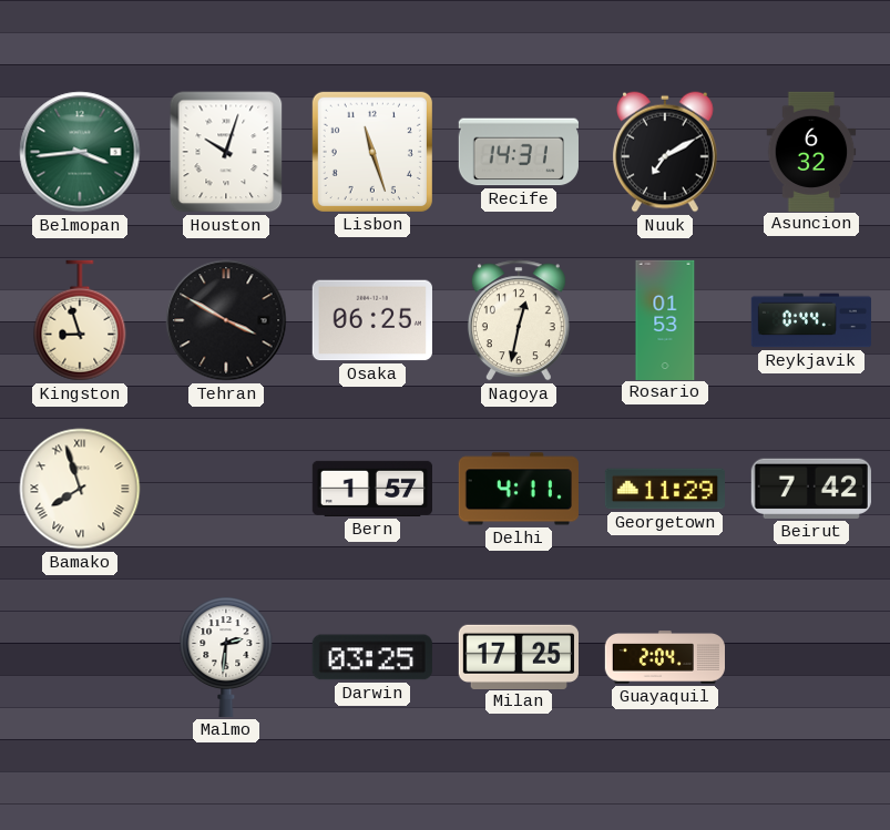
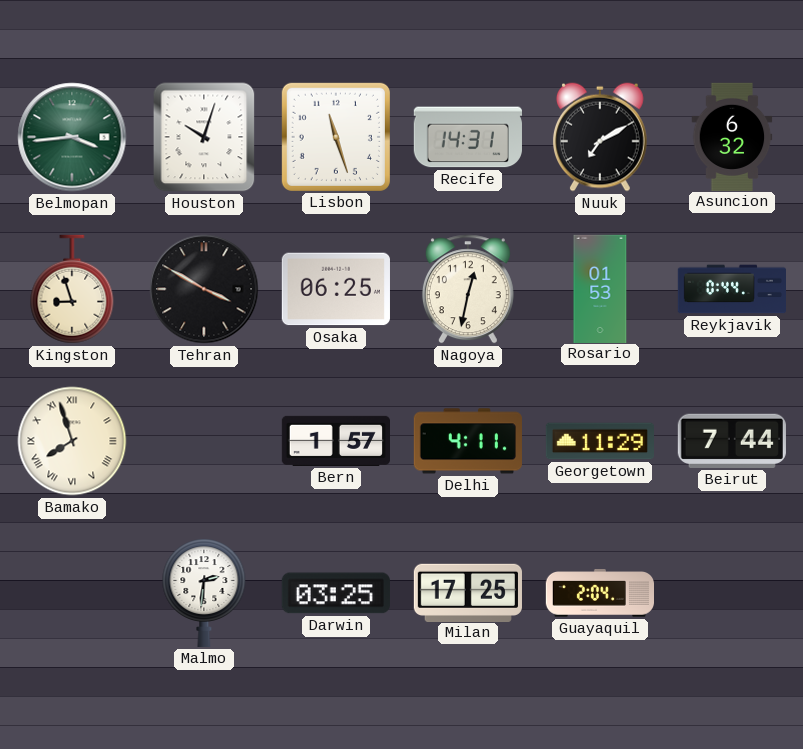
Beirut: 7:42 -> 7:44 (732, 441)
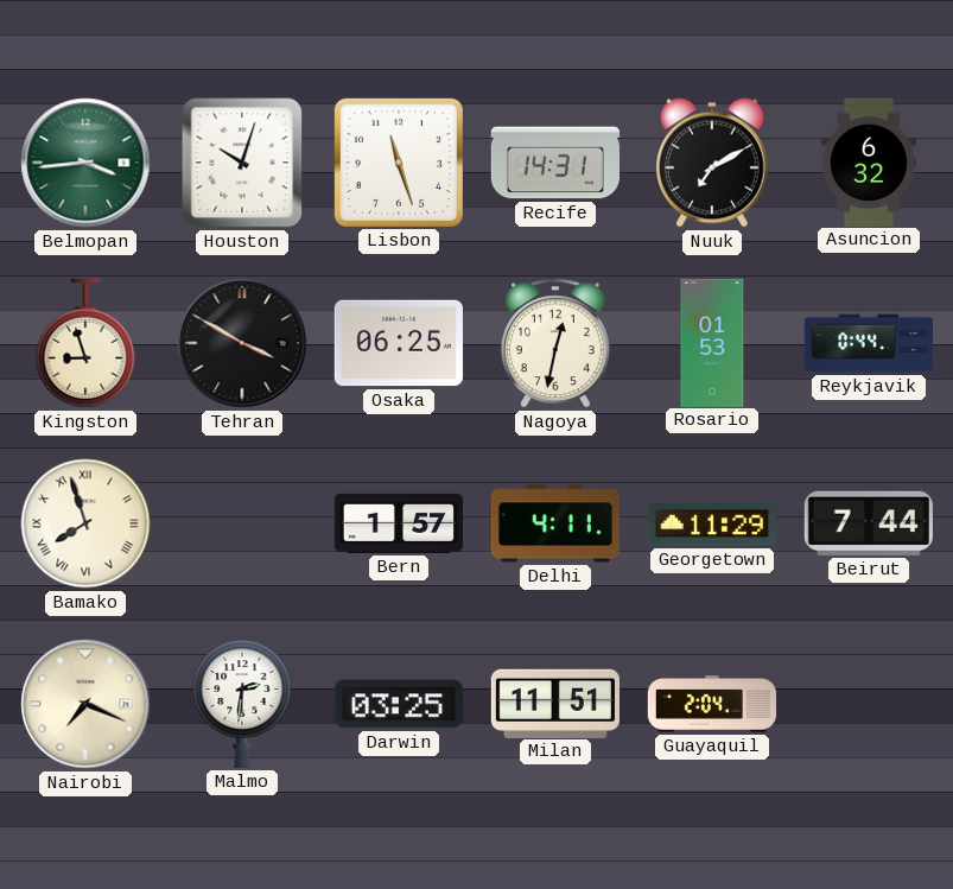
Nairobi: none -> 7:19 (85, 704)
Milan: 17:25 -> 11:51 (555, 703)
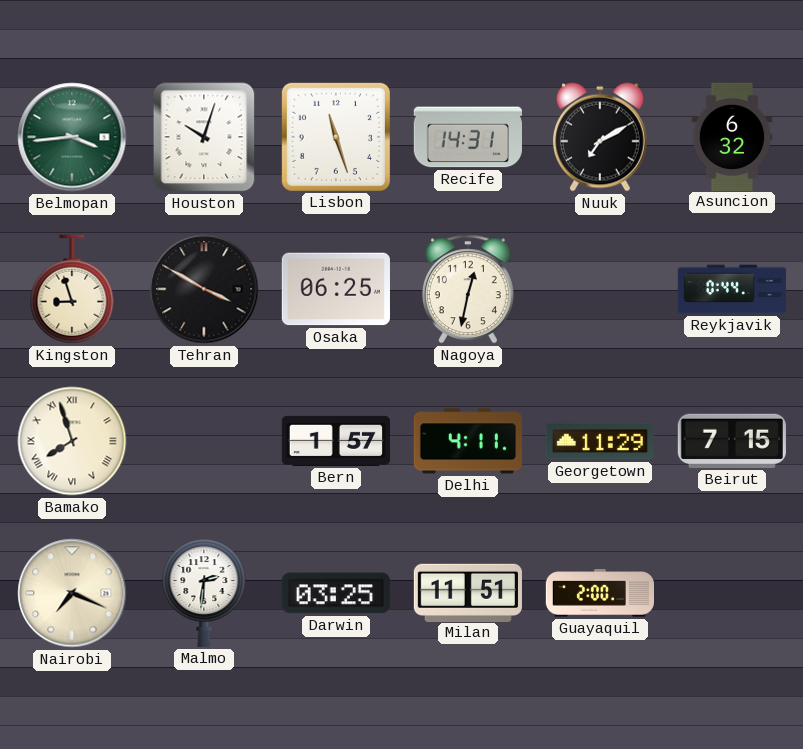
Rosario: 01:53 -> none (712, 342)
Beirut: 7:44 -> 7:15 (732, 441)
Guayaquil: 2:04 -> 2:00 (599, 594)
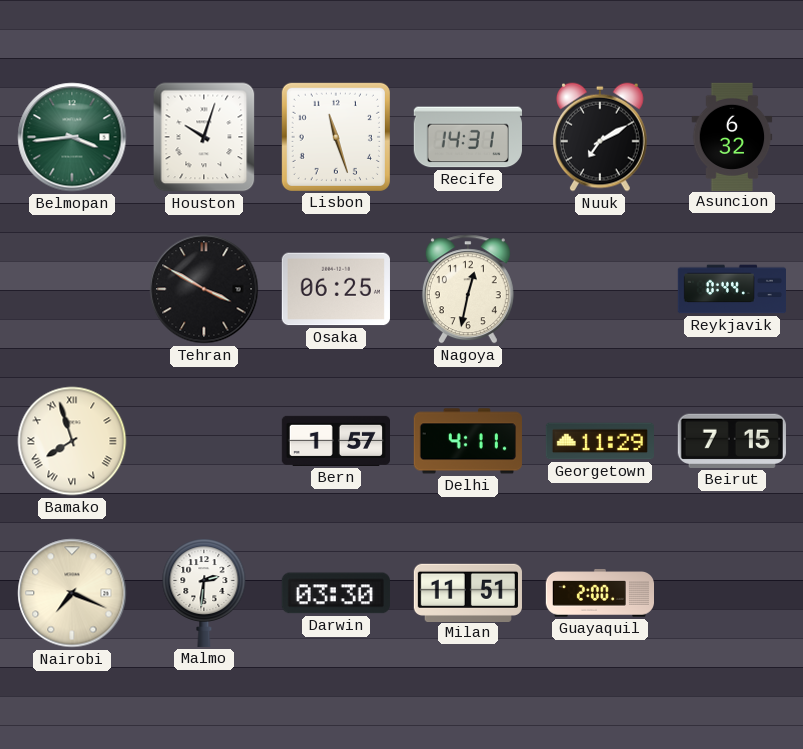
Kingston: 8:57 -> none (72, 289)
Darwin: 03:25 -> 03:30 (336, 593)
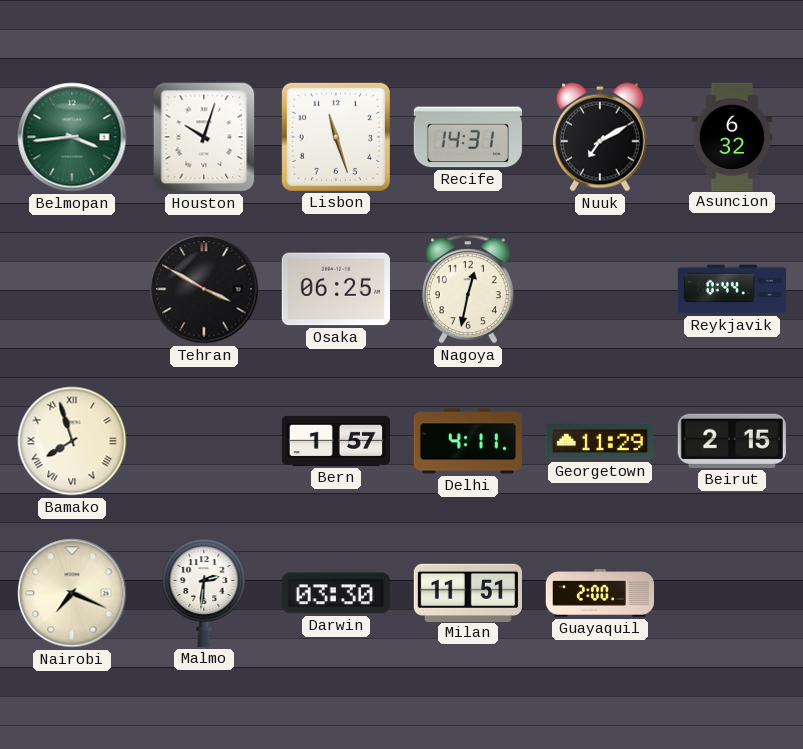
Beirut: 7:15 -> 2:15 (732, 441)
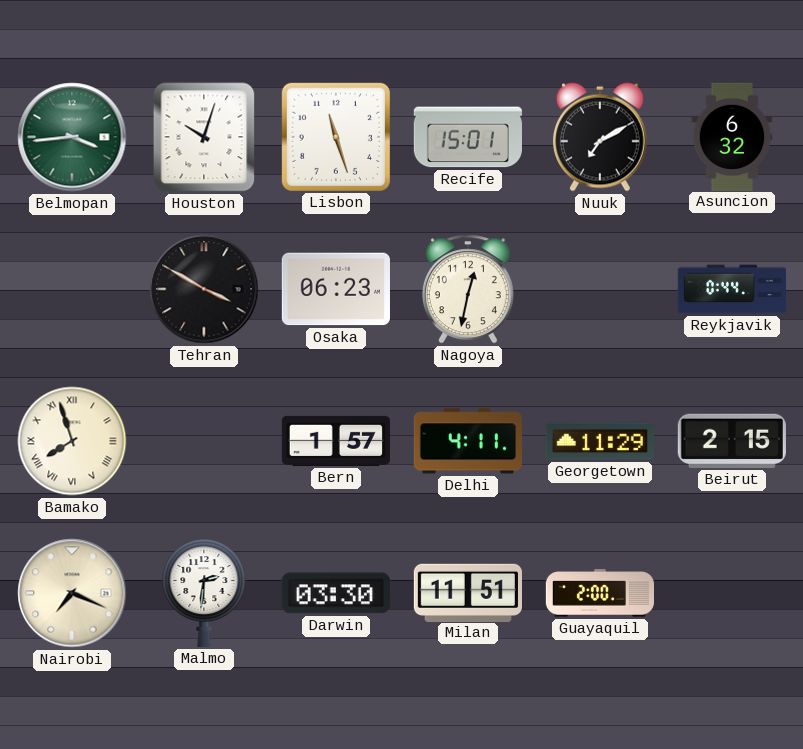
Recife: 14:31 -> 15:01 (468, 137)
Osaka: 06:25 -> 06:23 (336, 289)
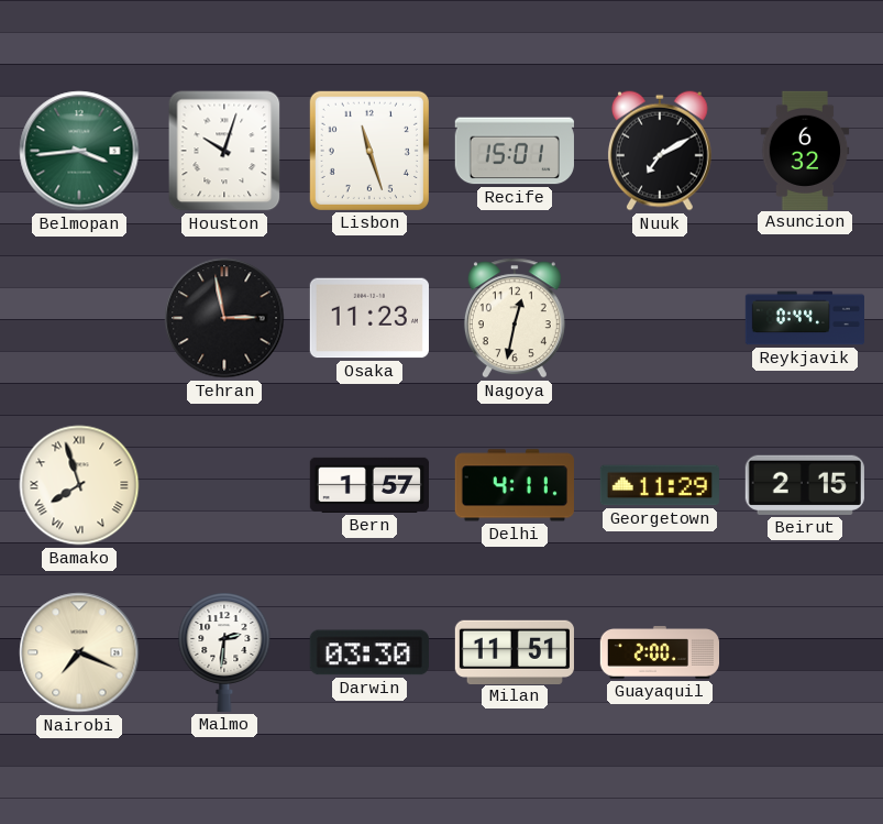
Tehran: 3:50 -> 2:58 (224, 318)
Osaka: 06:23 -> 11:23 (369, 318)
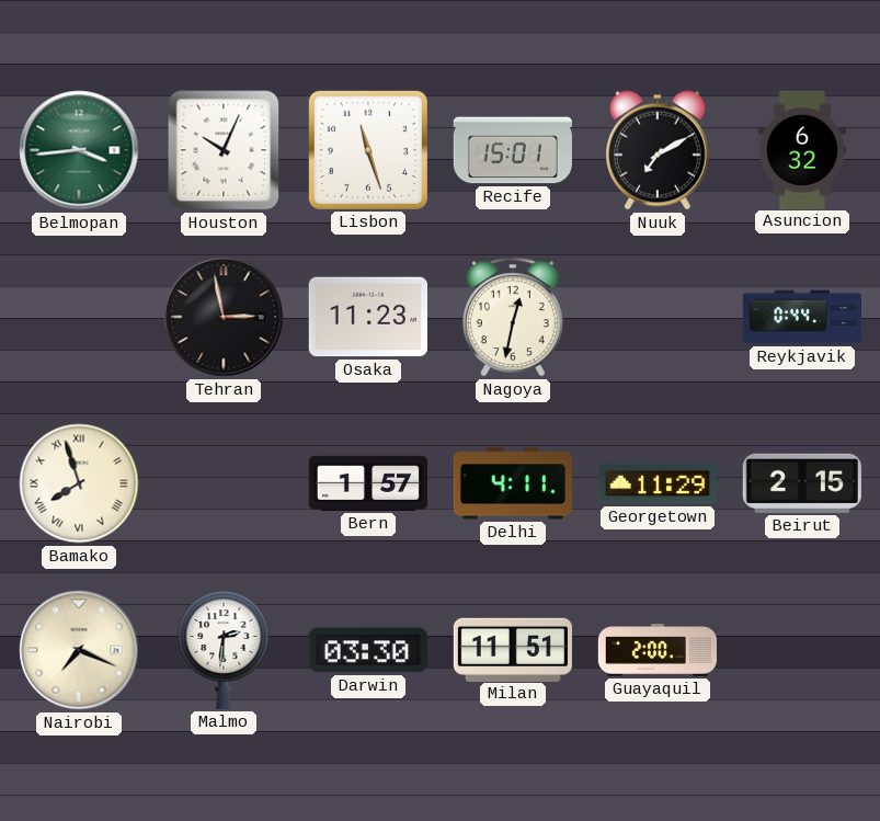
Houston: 10:03 -> 10:04 (224, 150)
